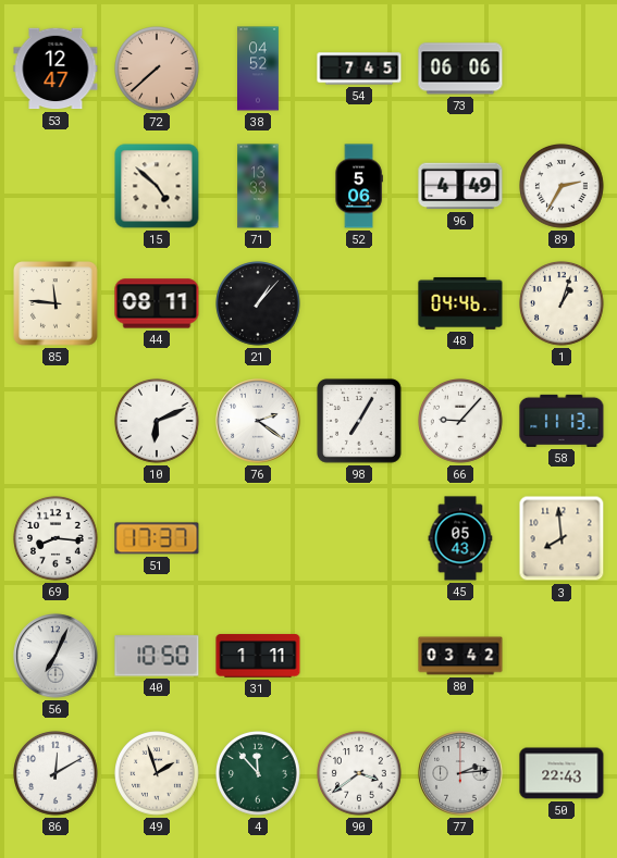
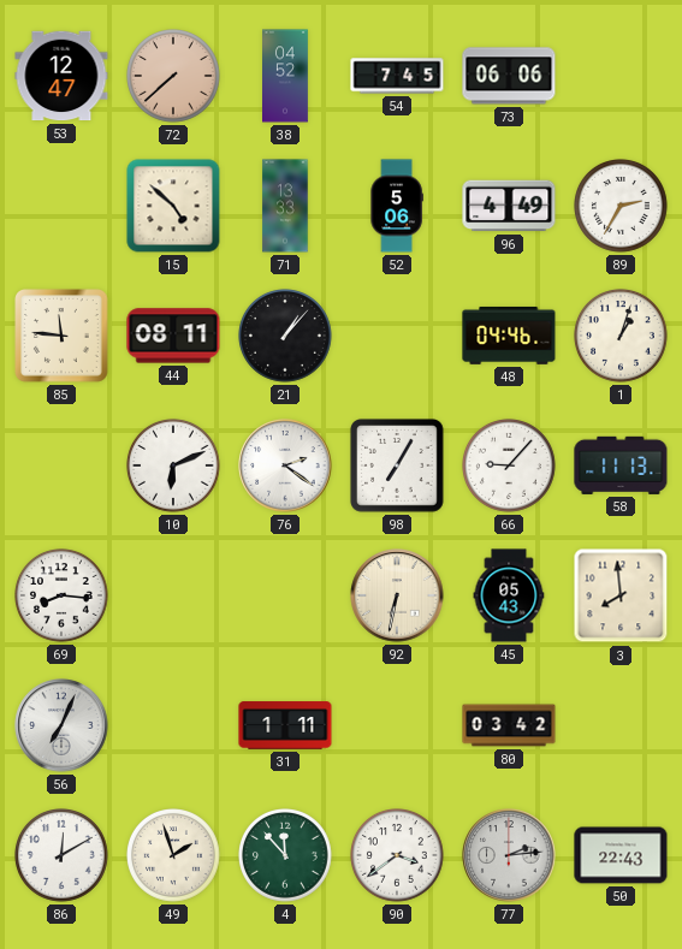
51: 17:37 -> none (157, 538)
92: none -> 6:32 (397, 595)
40: 10:50 -> none (157, 656)
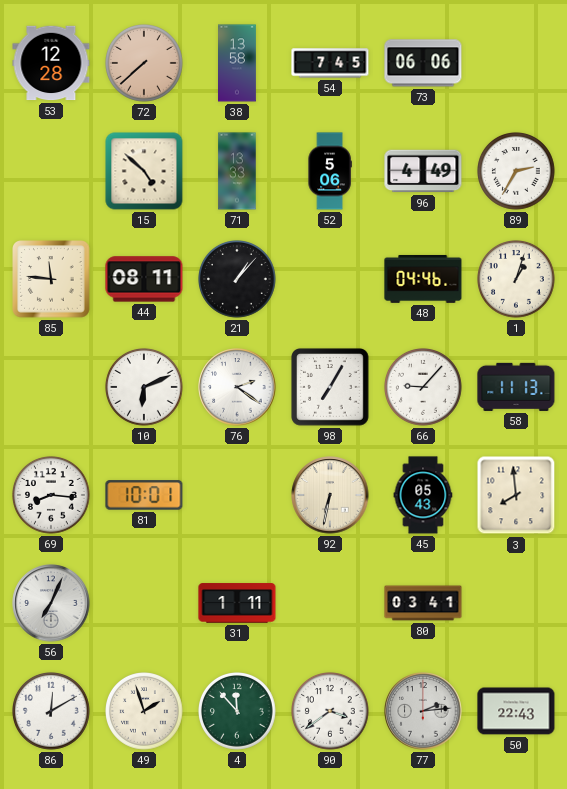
53: 12:47 -> 12:28 (51, 63)
38: 04:52 -> 13:58 (238, 63)
81: none -> 10:01 (144, 495)
80: 03:42 -> 03:41 (423, 603)
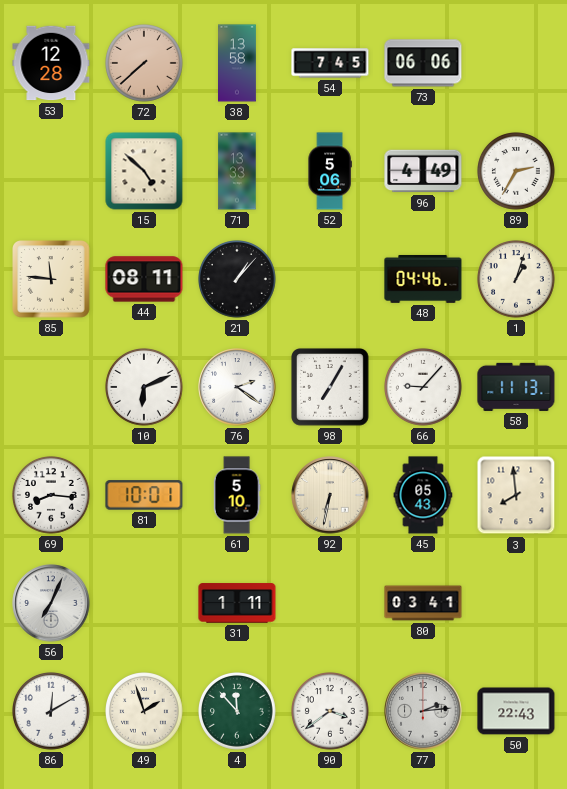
61: none -> 5:10 (237, 495)
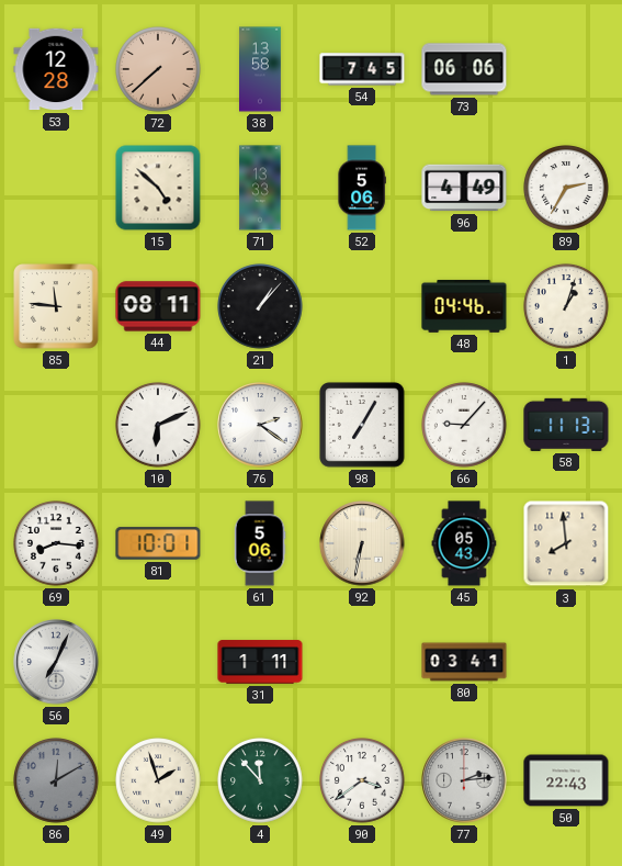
61: 5:10 -> 5:06 (260, 543)
86 dial: white -> grey (57, 781)
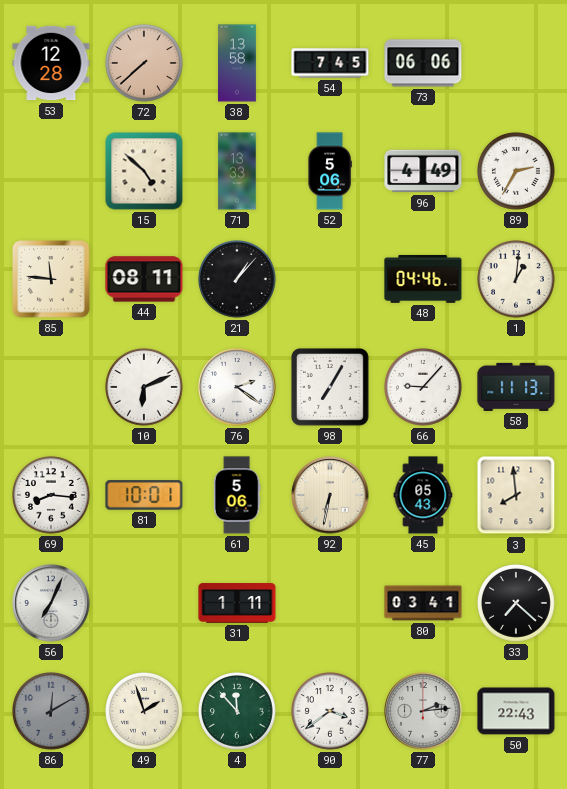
1: 1:03 -> 1:01 (517, 280)
33: none -> 7:22 (517, 604)
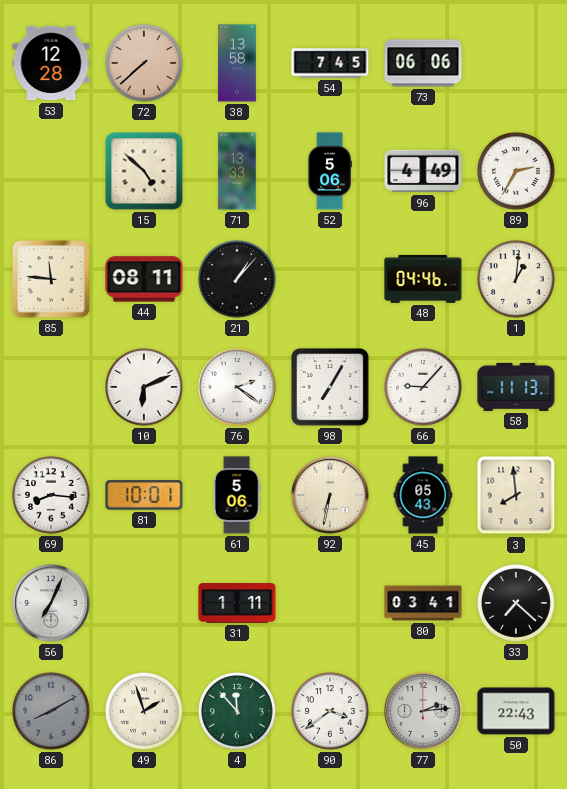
86: 12:10 -> 8:10 (52, 712)
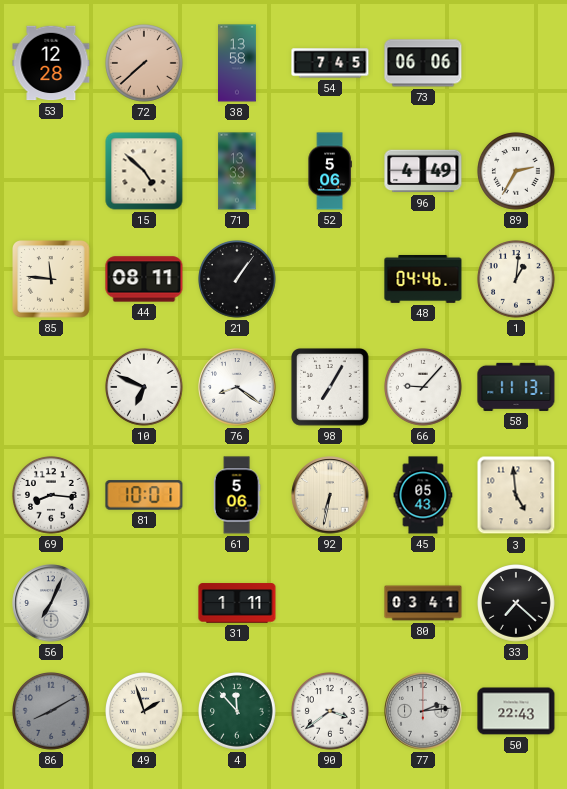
21: 1:07 -> 1:06 (238, 280)
10: 6:11 -> 6:49 (145, 388)
76: 2:21 -> 8:21 (237, 387)
3: 7:59 -> 4:59 (516, 495)
